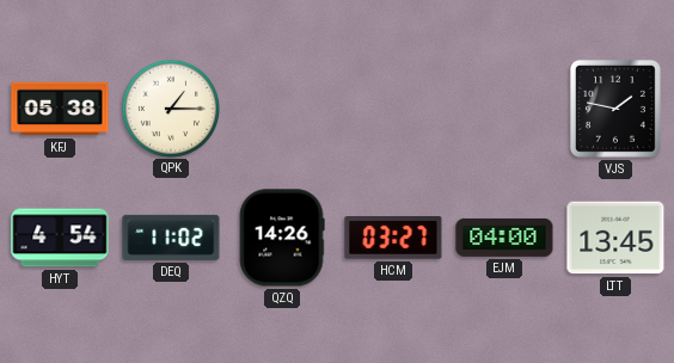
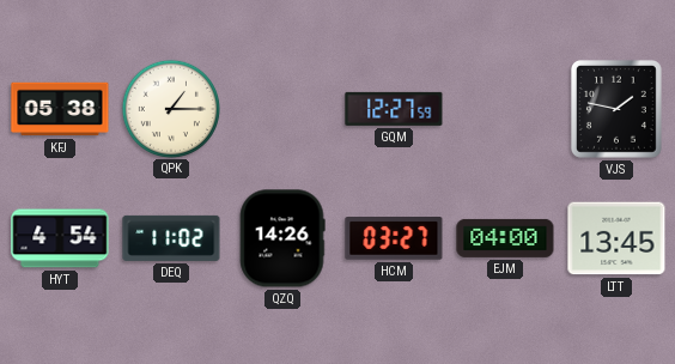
GQM: none -> 12:27 (394, 109)
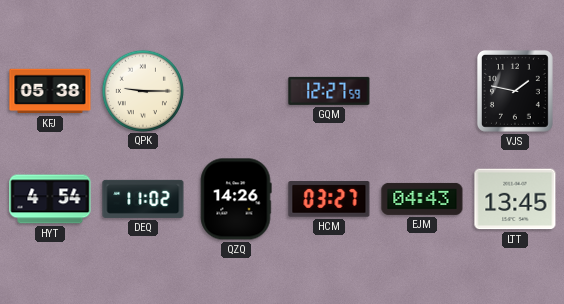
QPK: 1:15 -> 9:15 (142, 90)
EJM: 04:00 -> 04:43 (422, 199)
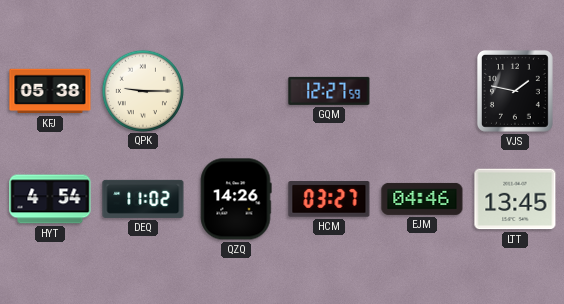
EJM: 04:43 -> 04:46 (422, 199)
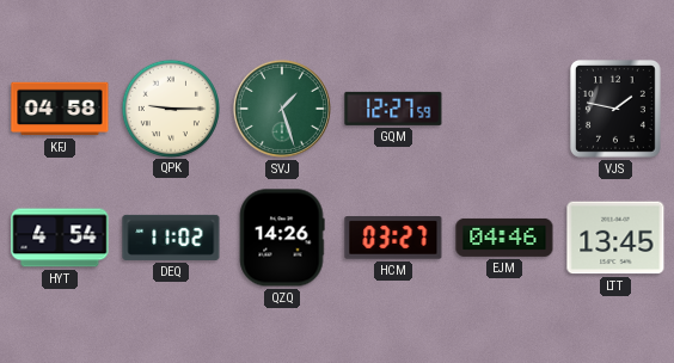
KFJ: 05:38 -> 04:58 (60, 109)
SVJ: none -> 1:27 (282, 109)
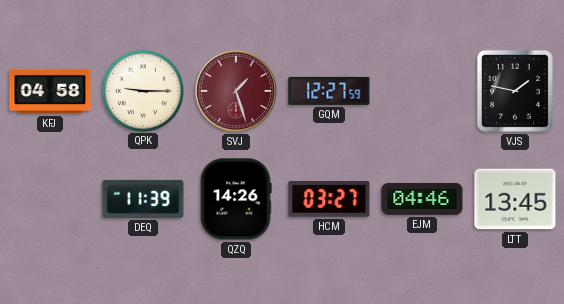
SVJ dial: green -> burgundy (236, 91)
HYT: 4:54 -> none (60, 238)
DEQ: 11:02 -> 11:39 (143, 199)
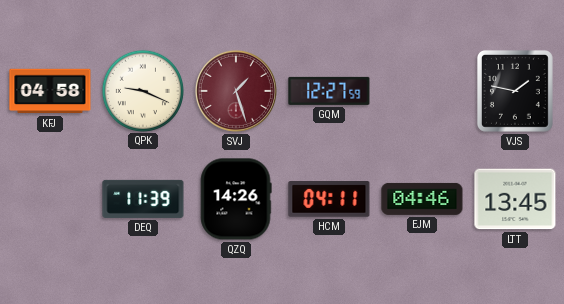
QPK: 9:15 -> 9:19 (142, 90)
HCM: 03:27 -> 04:11 (329, 199)
